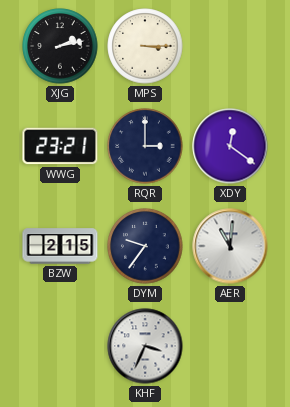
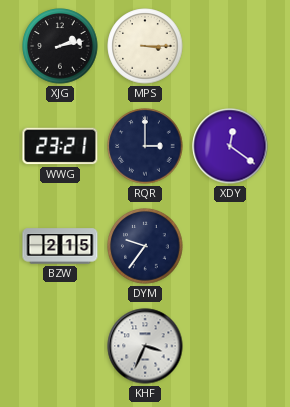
AER: 11:01 -> none (230, 246)
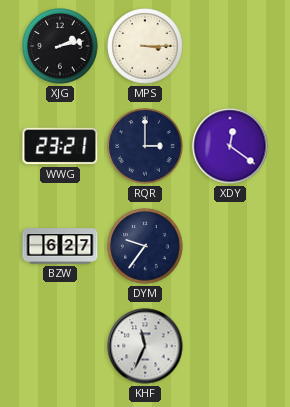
BZW: 2:15 -> 6:27 (60, 246)
KHF: 3:34 -> 11:34 (145, 346)
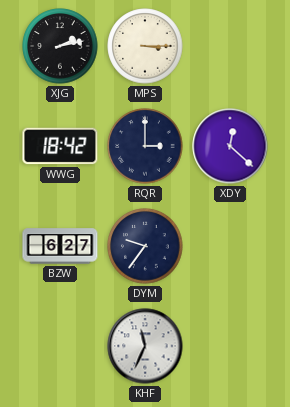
WWG: 23:21 -> 18:42 (60, 146)
XDY: 12:21 -> 12:22 (230, 146)
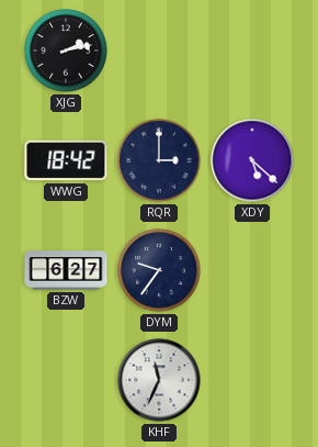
MPS: 3:15 -> none (145, 46)
XDY: 12:22 -> 5:22 (252, 160)
